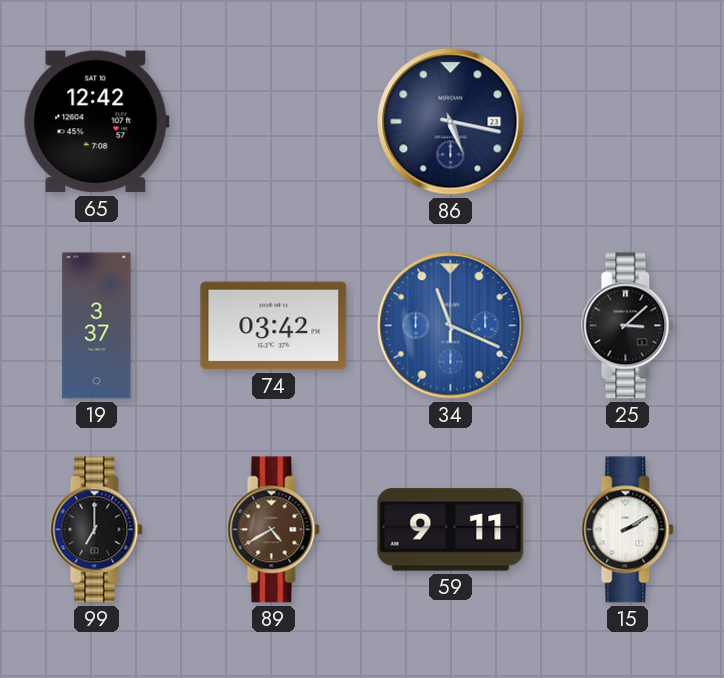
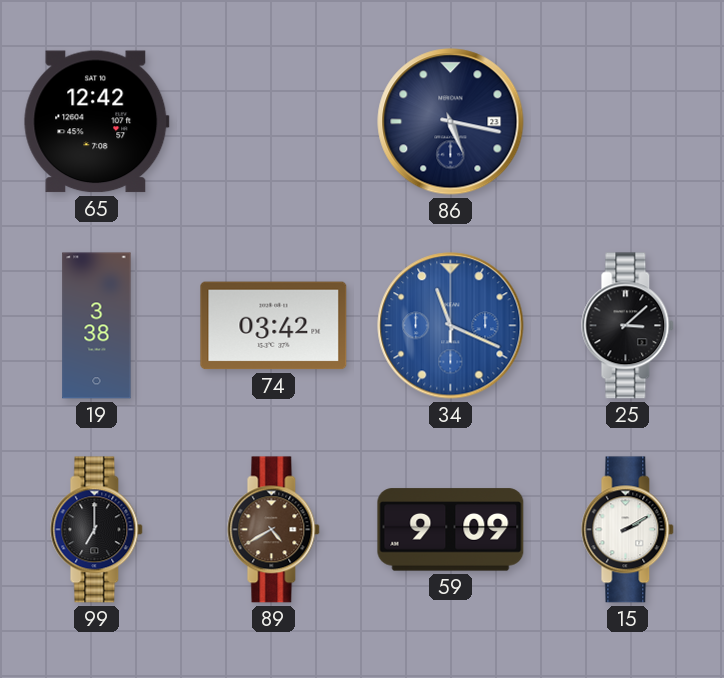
19: 3:37 -> 3:38 (97, 326)
59: 9:11 -> 9:09 (451, 530)
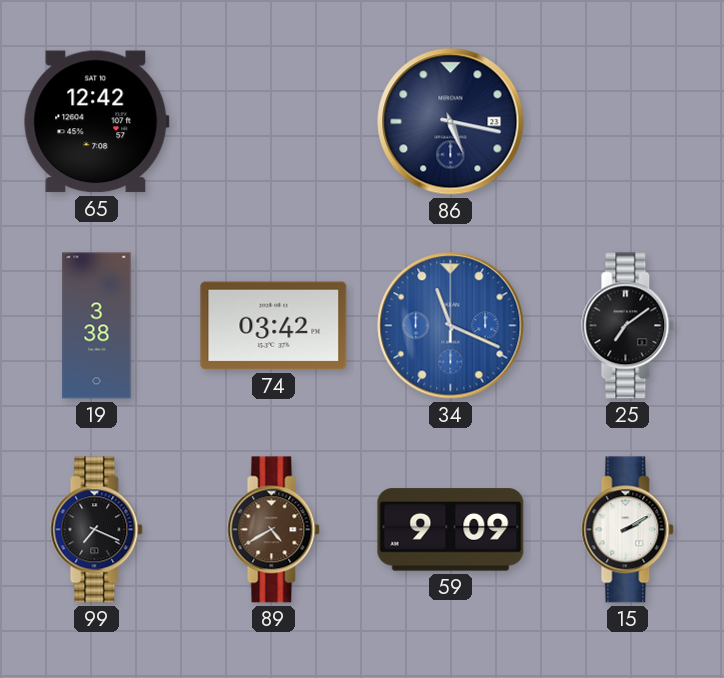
25: 3:08 -> 7:09 (628, 326)
99: 7:00 -> 7:19 (97, 530)
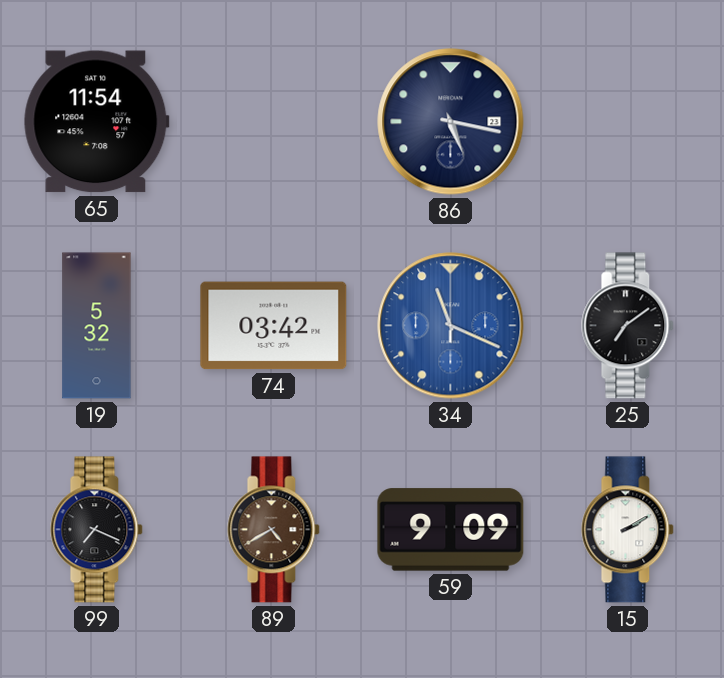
65: 12:42 -> 11:54 (96, 122)
19: 3:38 -> 5:32 (97, 326)
